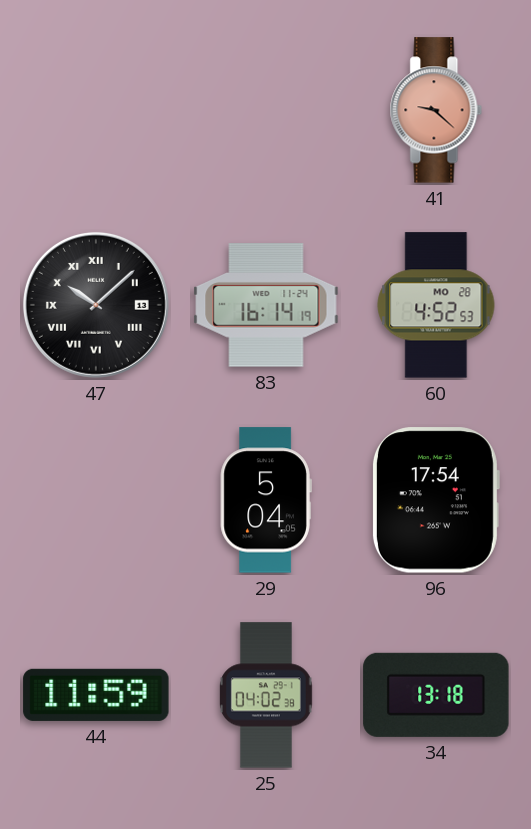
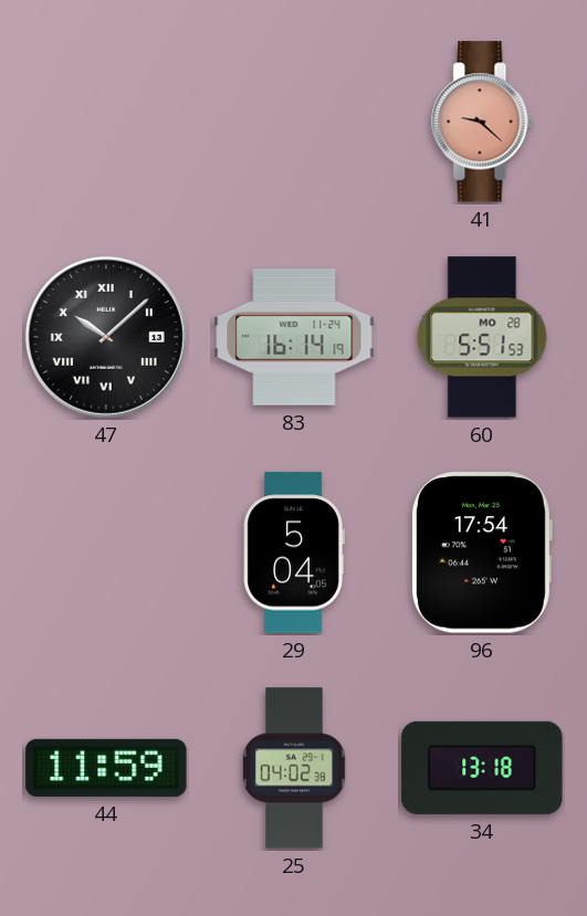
60: 4:52 -> 5:51 (482, 337)
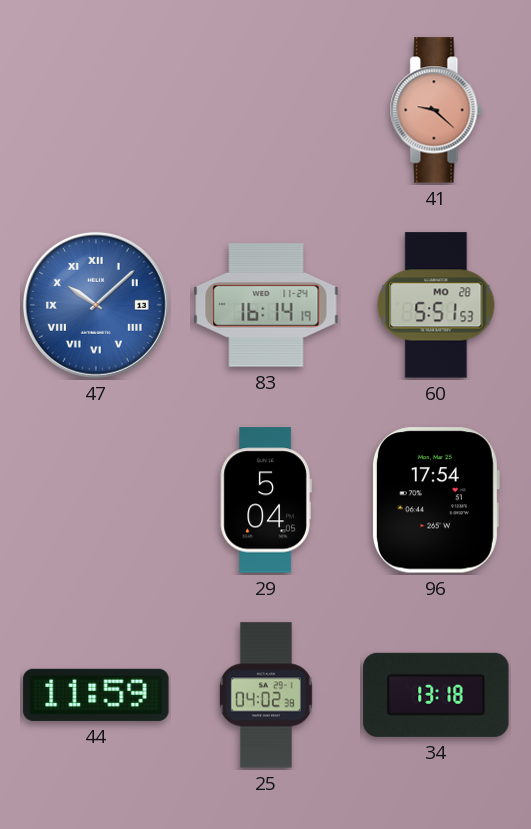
47 dial: black -> blue (96, 305)
